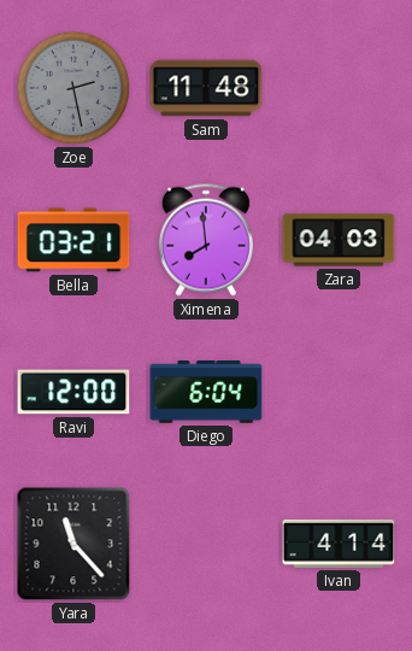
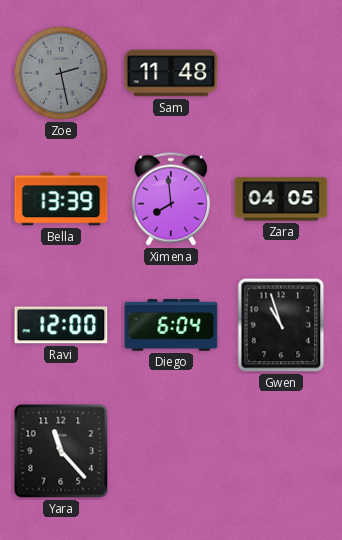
Bella: 03:21 -> 13:39 (61, 199)
Zara: 04:03 -> 04:05 (281, 199)
Gwen: none -> 10:57 (281, 325)
Ivan: 4:14 -> none (339, 544)
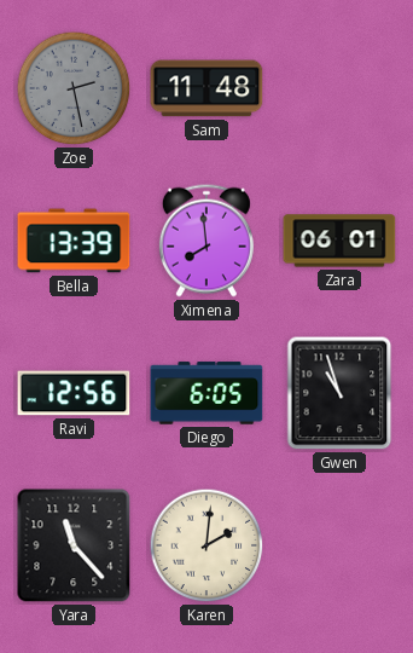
Zara: 04:05 -> 06:01 (339, 241)
Ravi: 12:00 -> 12:56 (74, 393)
Diego: 6:04 -> 6:05 (206, 393)
Karen: none -> 2:01 (206, 545)
